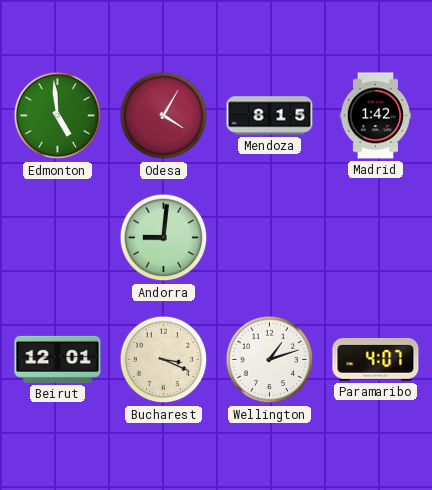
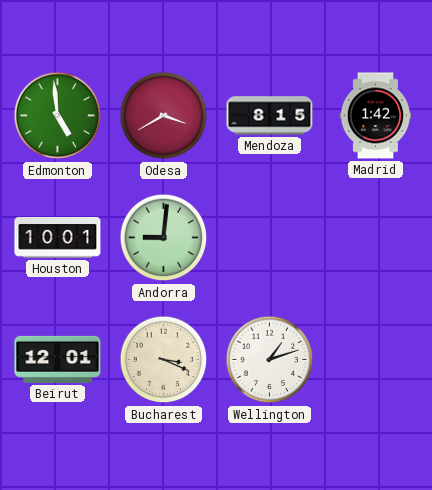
Odesa: 4:05 -> 3:40 (164, 116)
Houston: none -> 10:01 (58, 238)
Paramaribo: 4:07 -> none (376, 359)
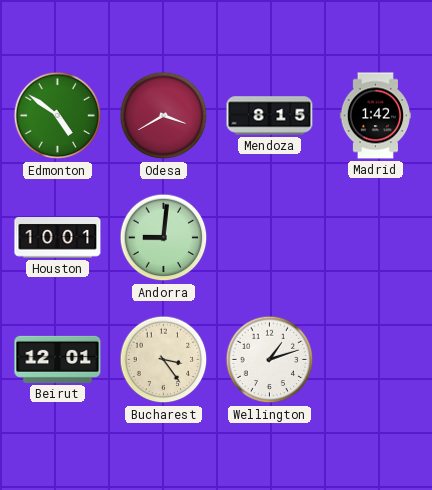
Edmonton: 4:59 -> 4:51 (58, 116)
Bucharest: 3:19 -> 3:24 (164, 360)
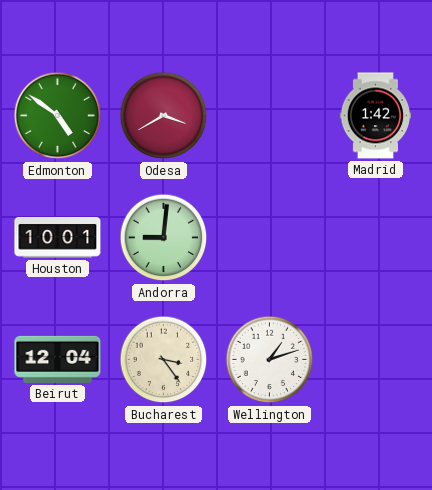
Mendoza: 8:15 -> none (270, 116)
Beirut: 12:01 -> 12:04 (58, 359)
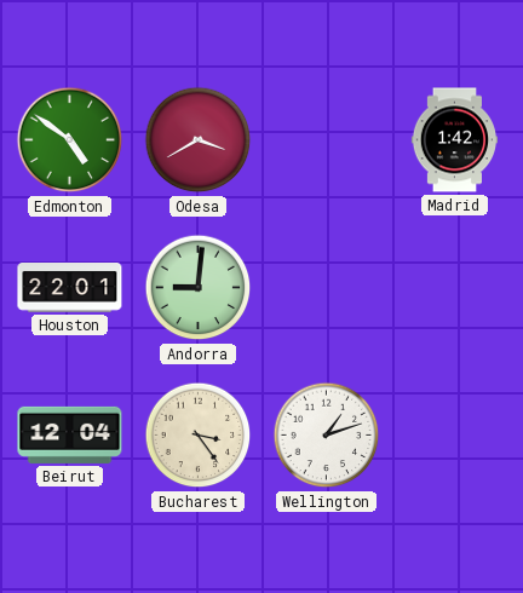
Houston: 10:01 -> 22:01 (70, 288)
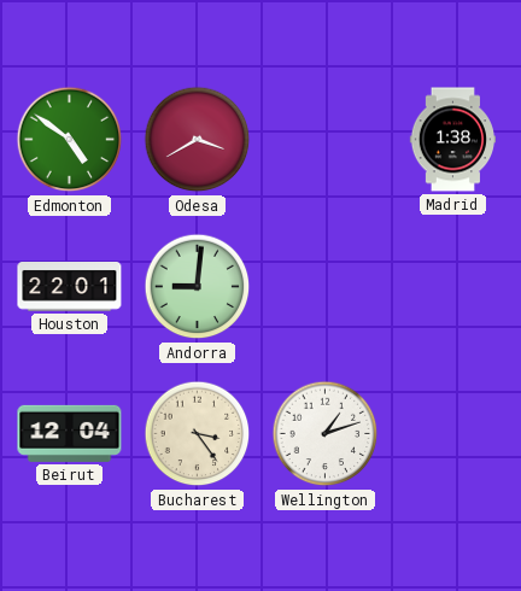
Madrid: 1:42 -> 1:38 (452, 140)
